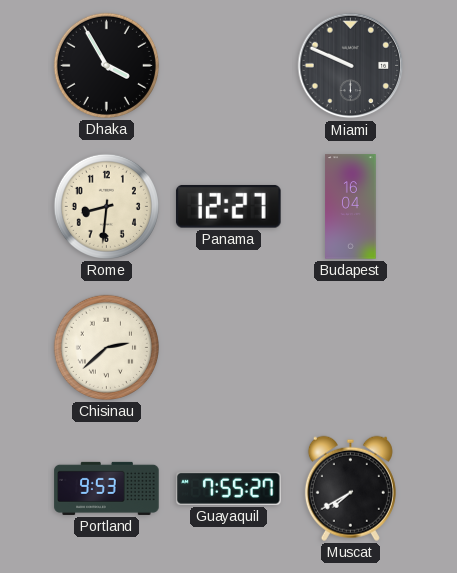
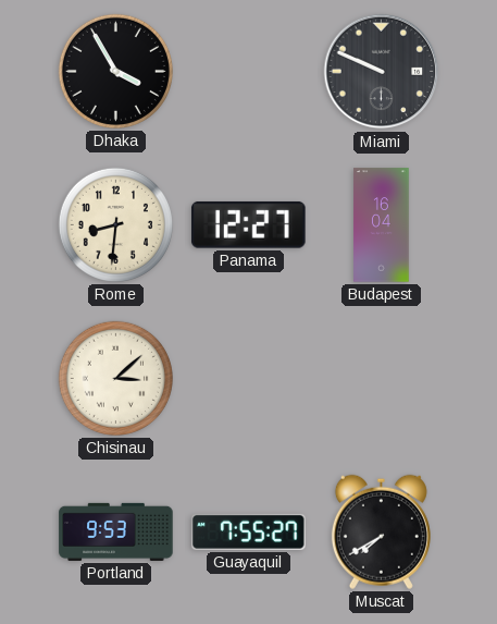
Chisinau: 2:38 -> 3:08 (115, 378)
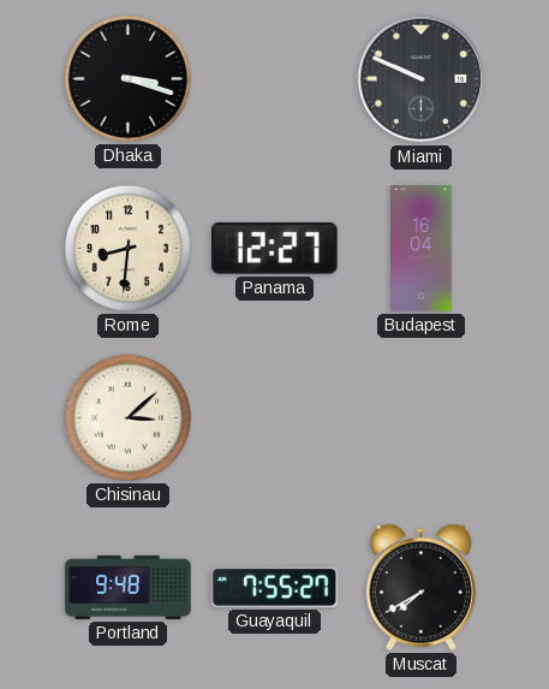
Dhaka: 3:55 -> 3:18 (127, 78)
Portland: 9:53 -> 9:48 (129, 587)
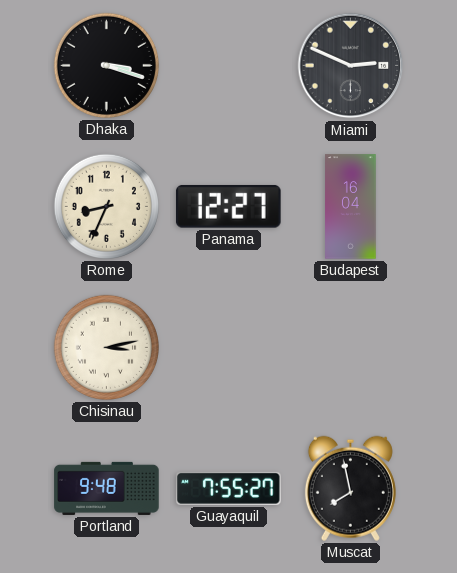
Miami: 9:49 -> 2:49 (351, 66)
Rome: 8:31 -> 8:34 (106, 206)
Chisinau: 3:08 -> 3:13 (106, 347)
Muscat: 7:40 -> 7:58 (350, 488)
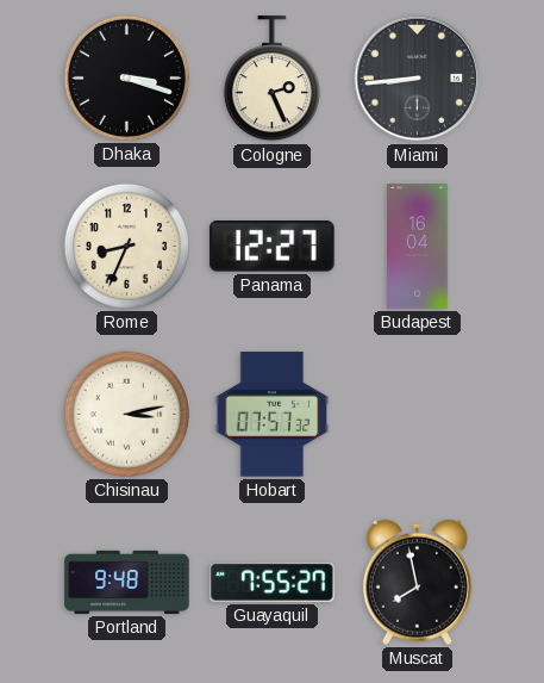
Cologne: none -> 2:26 (271, 79)
Miami: 2:49 -> 8:44 (418, 79)
Hobart: none -> 07:57 (273, 415)
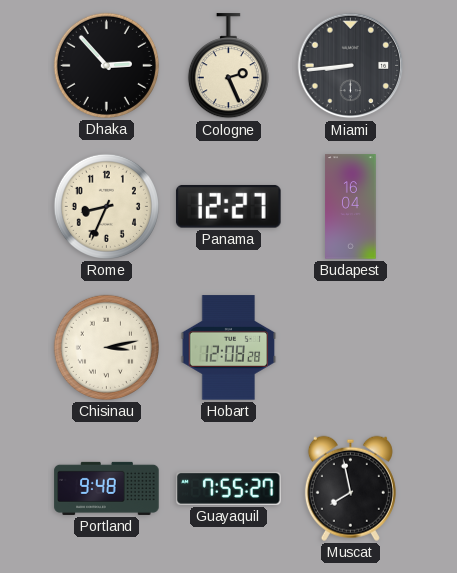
Dhaka: 3:18 -> 2:53 (106, 65)
Hobart: 07:57 -> 12:08 (229, 348)
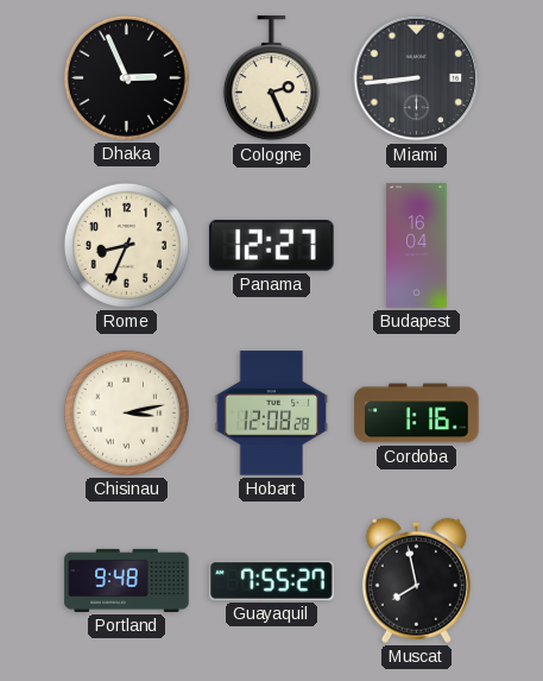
Dhaka: 2:53 -> 2:56 (126, 77)
Cordoba: none -> 1:16 (417, 414)
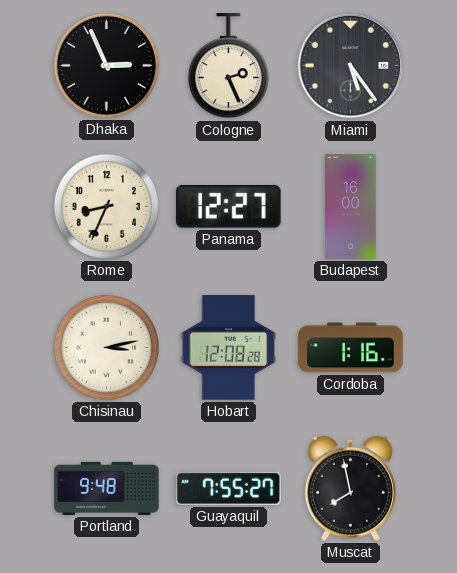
Miami: 8:44 -> 5:24 (351, 66)
Budapest: 16:04 -> 16:00 (351, 207)
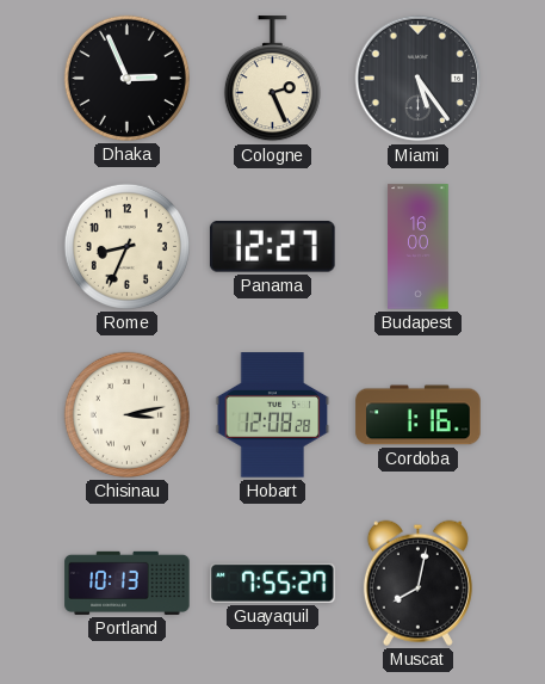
Portland: 9:48 -> 10:13 (128, 583)
Muscat: 7:58 -> 8:02 (417, 583)
